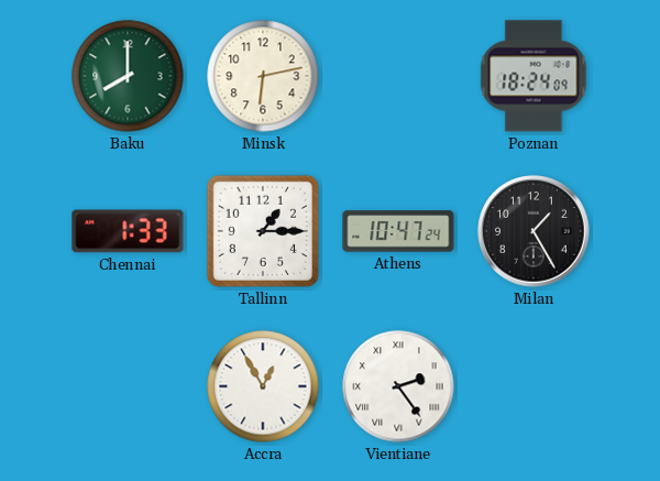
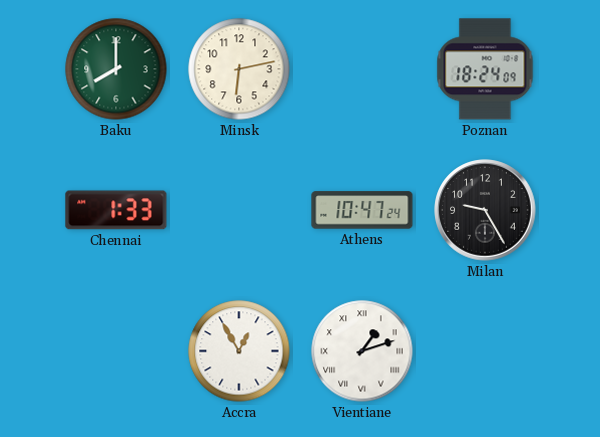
Tallinn: 1:15 -> none (263, 231)
Milan: 1:25 -> 9:25 (485, 210)
Vientiane: 2:24 -> 1:12 (362, 351)
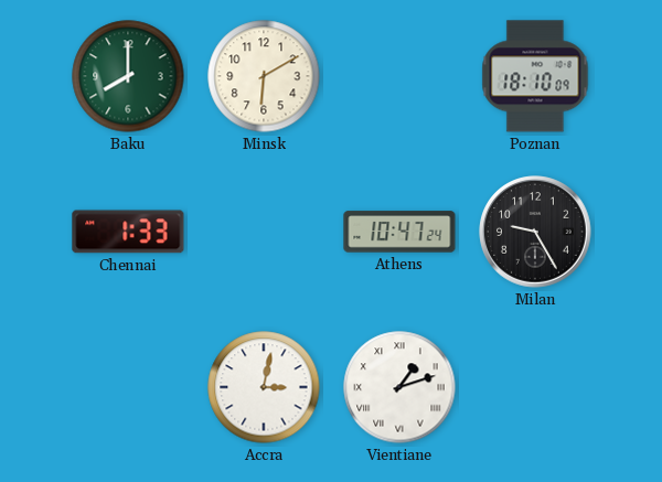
Minsk: 6:13 -> 6:10 (264, 76)
Poznan: 18:24 -> 18:10 (535, 76)
Accra: 12:55 -> 3:02 (264, 387)
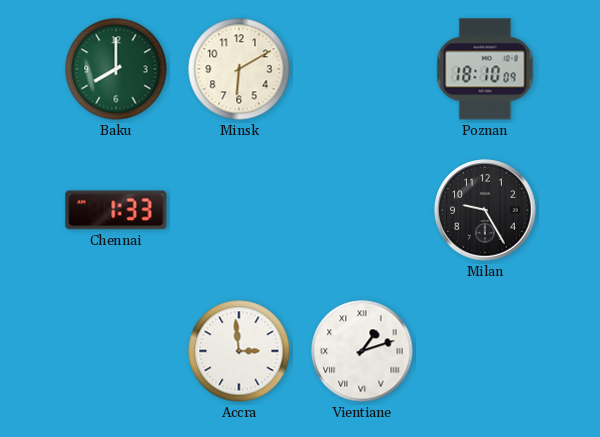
Athens: 10:47 -> none (399, 232)
Accra: 3:02 -> 2:59 (239, 351)
